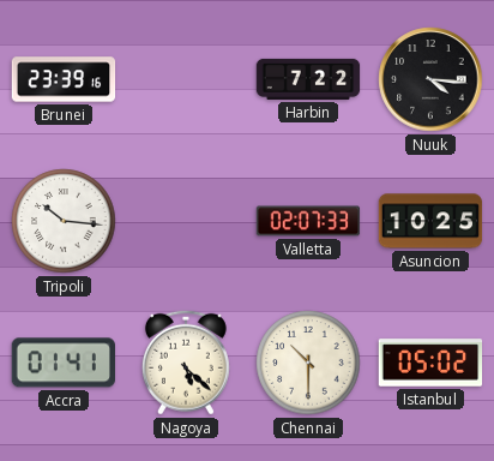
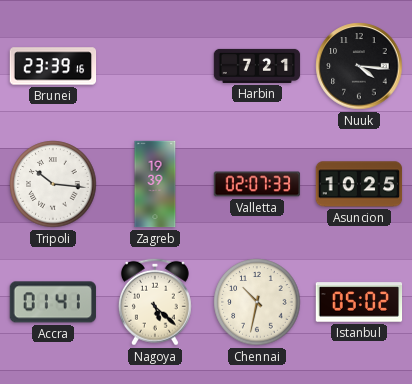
Harbin: 7:22 -> 7:21 (257, 66)
Zagreb: none -> 19:39 (155, 184)
Chennai: 10:30 -> 10:32 (257, 302)
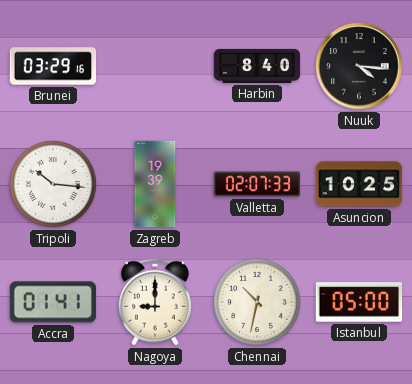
Brunei: 23:39 -> 03:29 (53, 66)
Harbin: 7:21 -> 8:40 (257, 66)
Nagoya: 5:22 -> 9:00 (155, 302)
Istanbul: 05:02 -> 05:00 (359, 302)
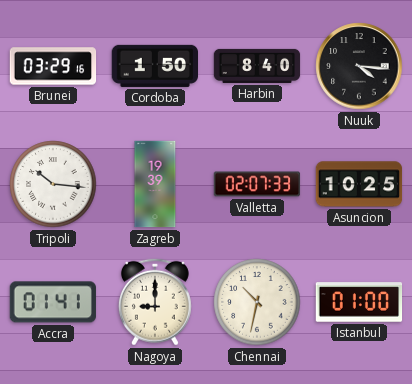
Cordoba: none -> 1:50 (154, 66)
Istanbul: 05:00 -> 01:00 (359, 302)
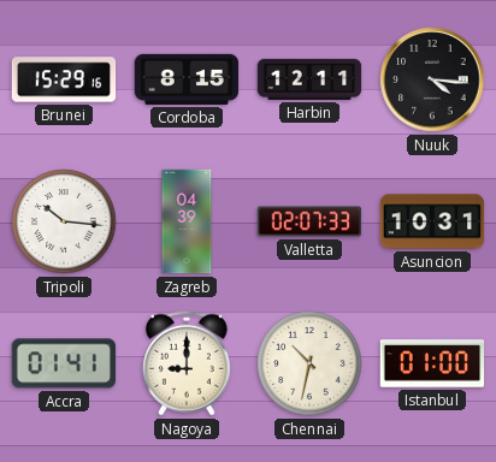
Brunei: 03:29 -> 15:29 (64, 79)
Cordoba: 1:50 -> 8:15 (185, 79)
Harbin: 8:40 -> 12:11 (309, 79)
Zagreb: 19:39 -> 04:39 (187, 221)
Asuncion: 10:25 -> 10:31 (432, 221)
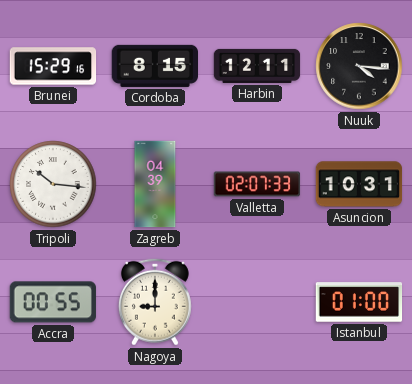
Accra: 01:41 -> 00:55 (53, 302)
Chennai: 10:32 -> none (309, 363)
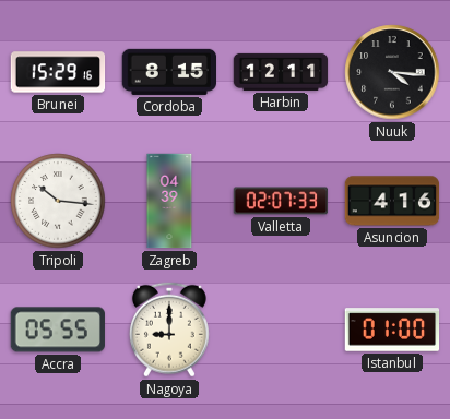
Asuncion: 10:31 -> 4:16 (392, 201)
Accra: 00:55 -> 05:55 (58, 330)
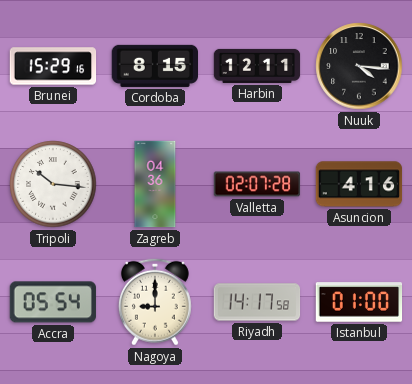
Zagreb: 04:39 -> 04:36 (155, 184)
Valletta: 02:07:33 -> 02:07:28 (257, 184)
Accra: 05:55 -> 05:54 (53, 302)
Riyadh: none -> 14:17 (257, 302)
